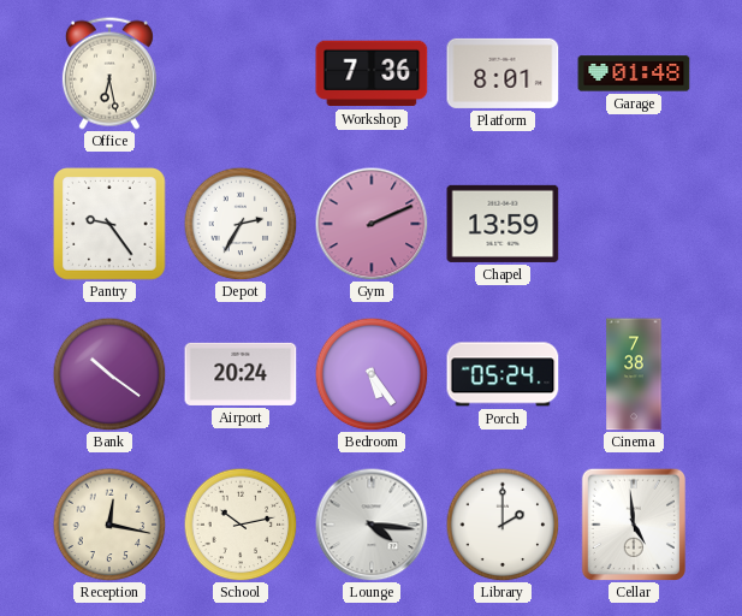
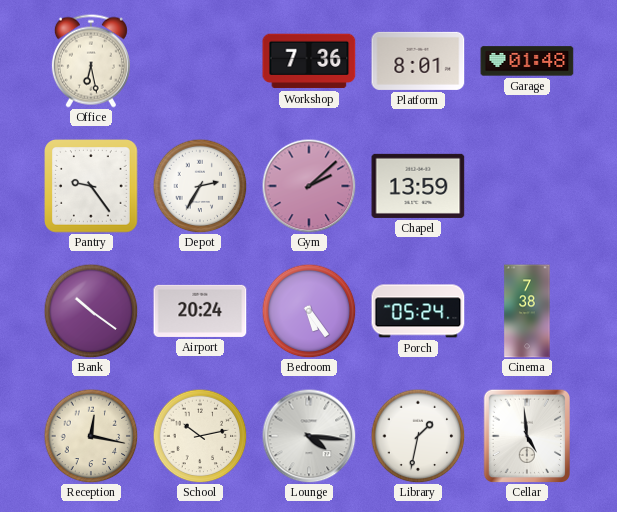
Gym: 2:11 -> 2:08 (309, 186)
Library: 2:00 -> 1:32 (418, 436)
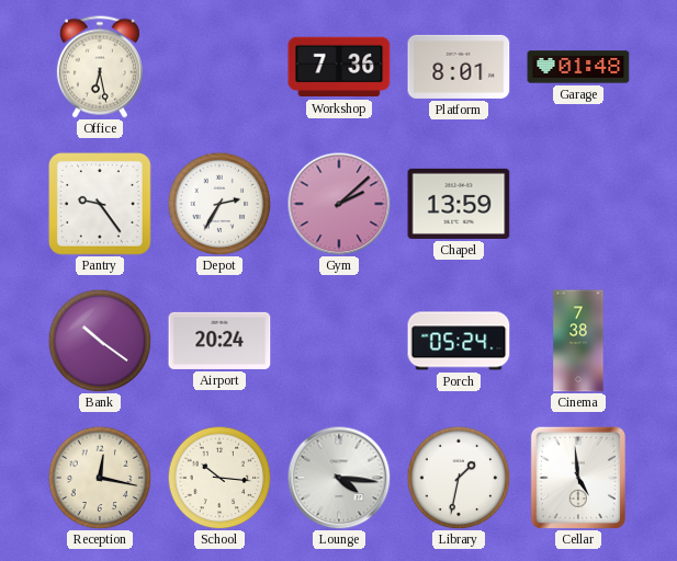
Bedroom: 5:24 -> none (309, 311)
School: 10:13 -> 10:16 (219, 478)
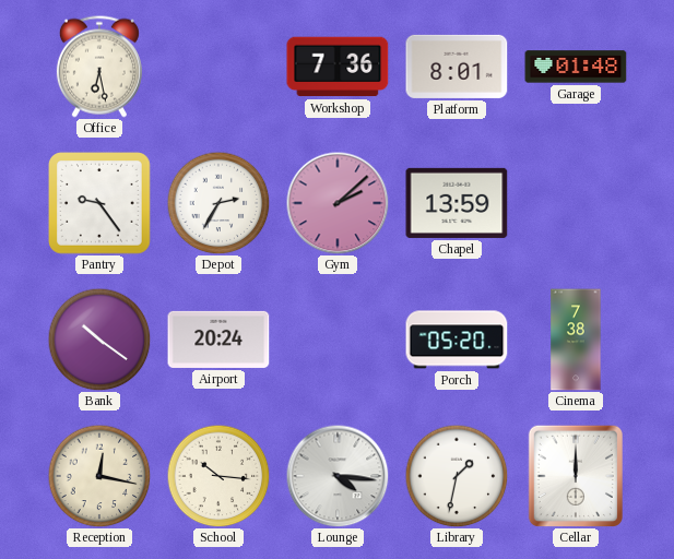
Porch: 05:24 -> 05:20 (457, 340)
Cellar: 4:59 -> 12:00 (575, 475)
